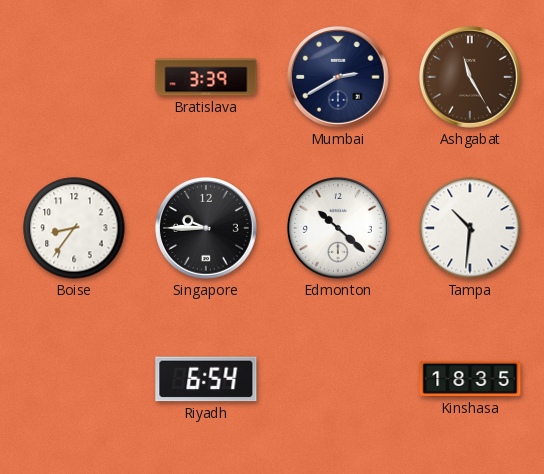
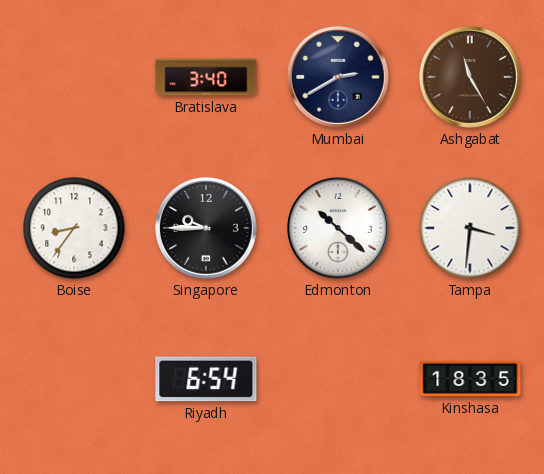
Bratislava: 3:39 -> 3:40 (206, 77)
Tampa: 10:31 -> 3:31 (470, 228)
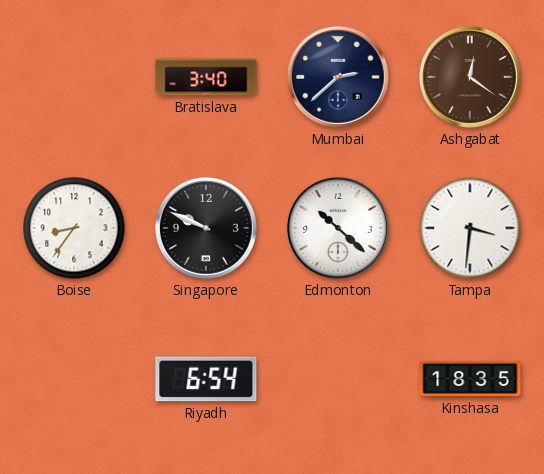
Mumbai: 2:40 -> 2:38 (339, 78)
Ashgabat: 11:25 -> 12:21 (471, 78)
Singapore: 9:45 -> 9:49 (207, 229)
